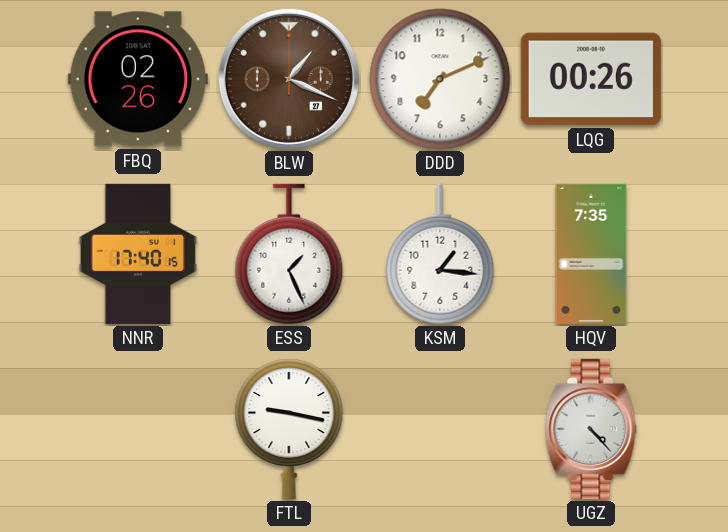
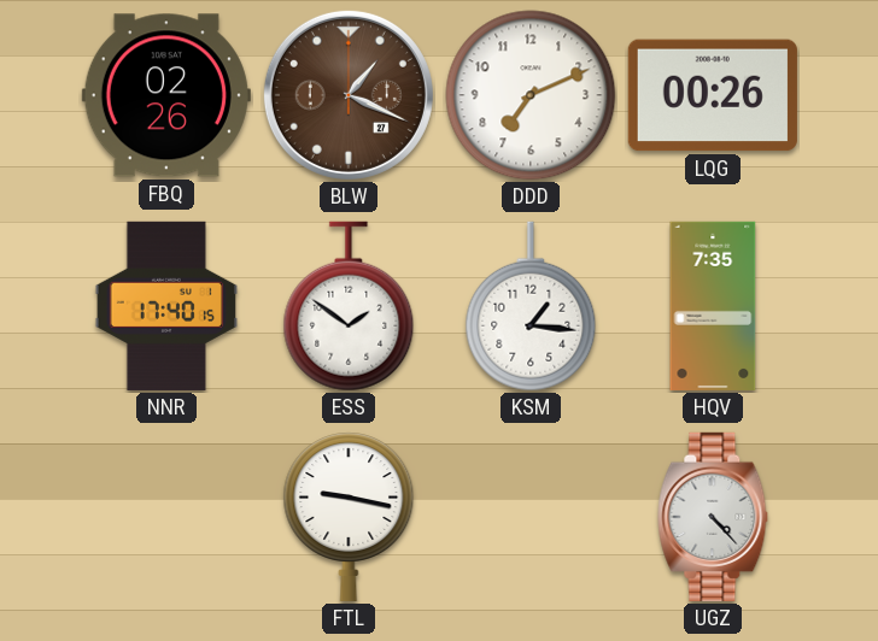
ESS: 1:26 -> 1:51 (349, 306)
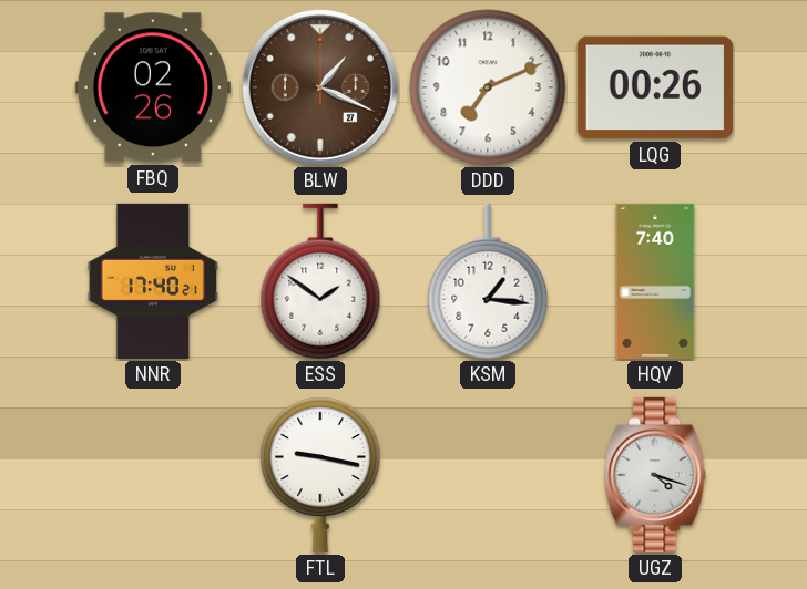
NNR: 17:40:15 -> 17:40:21 (153, 281)
HQV: 7:35 -> 7:40 (655, 281)
UGZ: 4:23 -> 4:18 (655, 475)
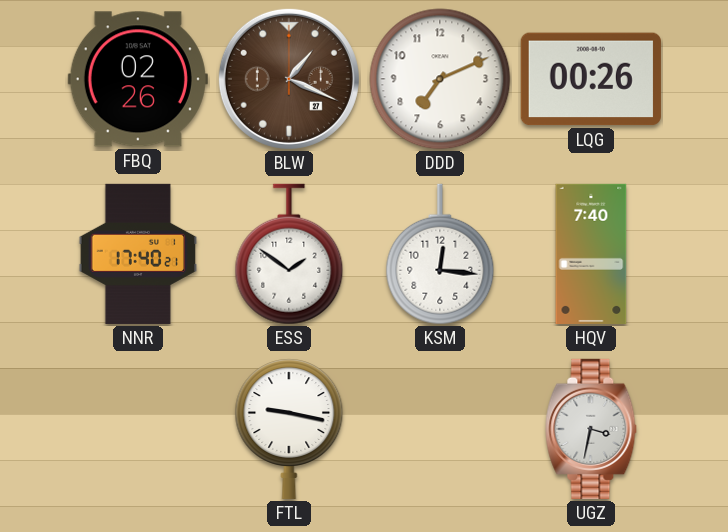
KSM: 1:16 -> 12:16 (440, 254)
UGZ: 4:18 -> 3:32 (591, 429)
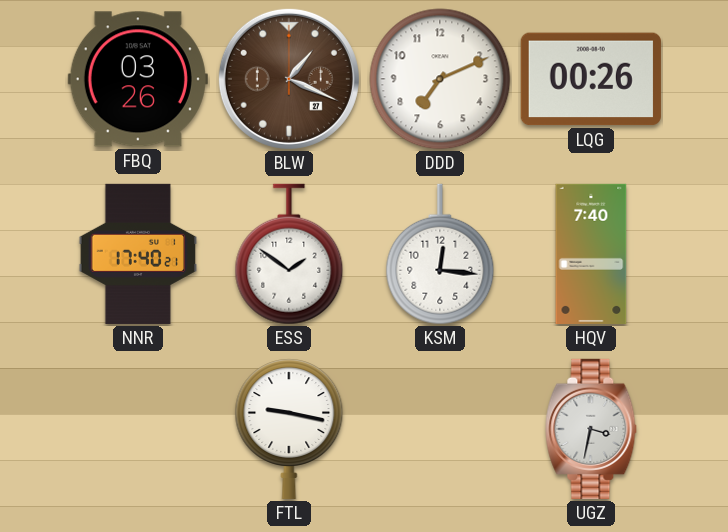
FBQ: 02:26 -> 03:26 (138, 79)
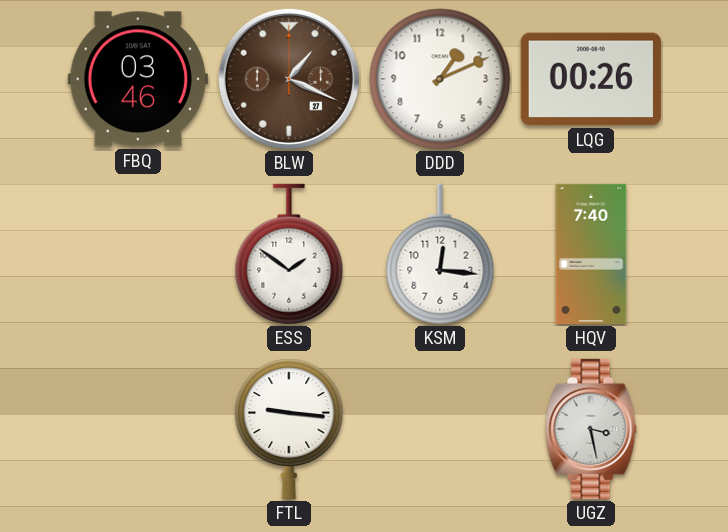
FBQ: 03:26 -> 03:46 (138, 79)
DDD: 7:11 -> 1:11 (440, 79)
NNR: 17:40 -> none (138, 254)
FTL: 9:17 -> 9:16 (289, 429)
UGZ: 3:32 -> 3:28 (591, 429)
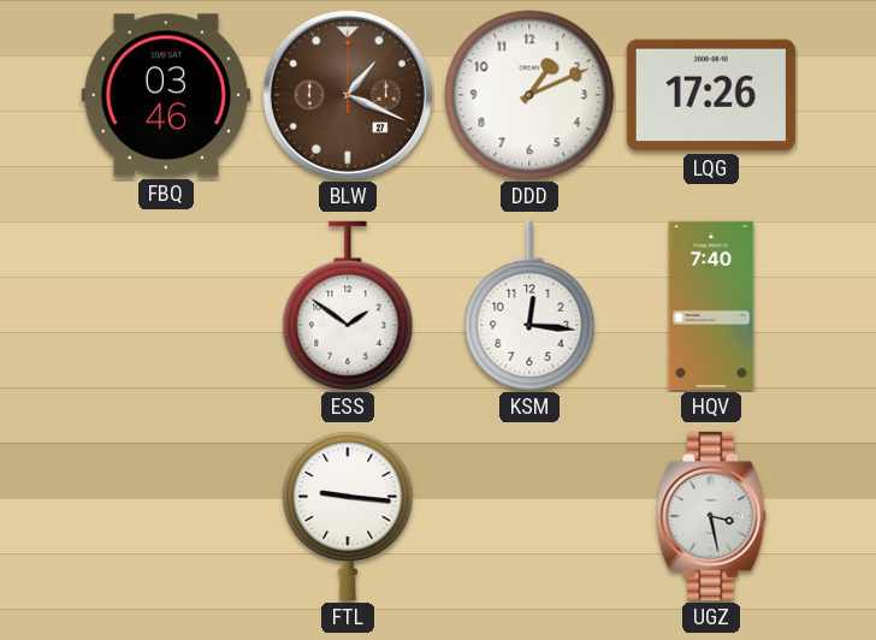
LQG: 00:26 -> 17:26 (711, 95)
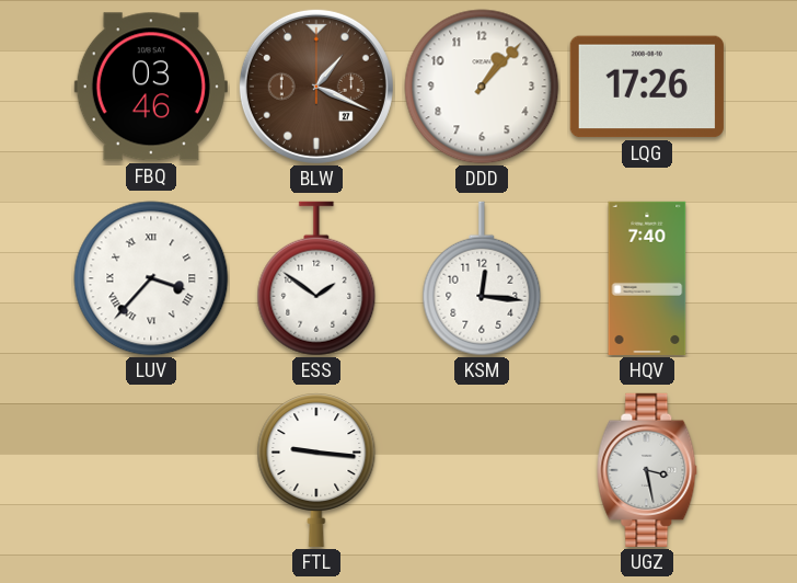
DDD: 1:11 -> 1:07 (482, 87)
LUV: none -> 3:37 (151, 278)
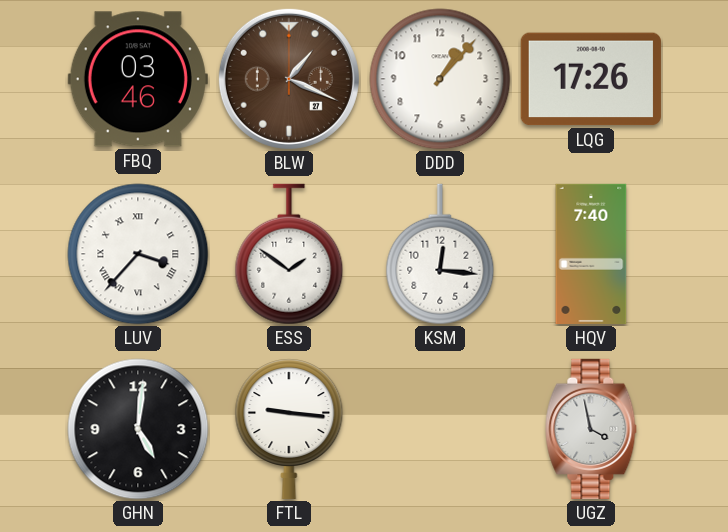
GHN: none -> 5:01 (138, 429)
UGZ: 3:28 -> 3:58 (591, 429)
